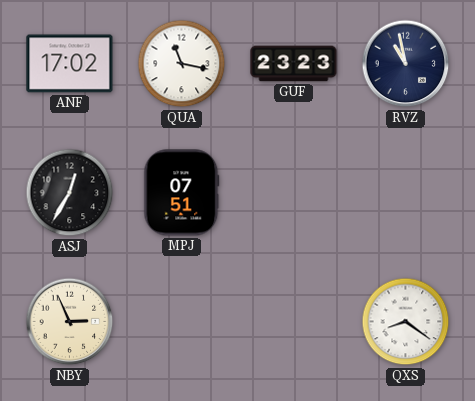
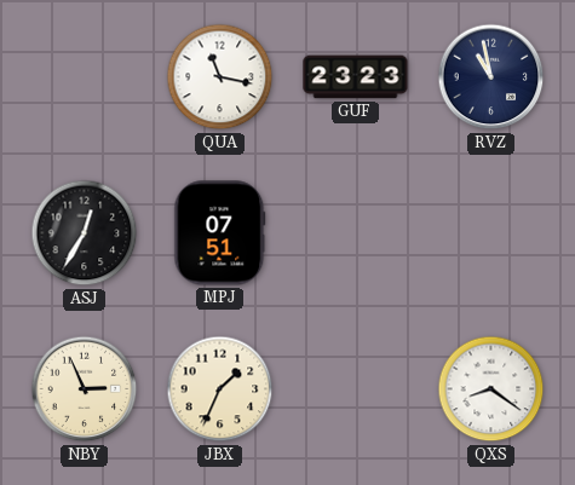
ANF: 17:02 -> none (70, 64)
JBX: none -> 1:34 (220, 389)
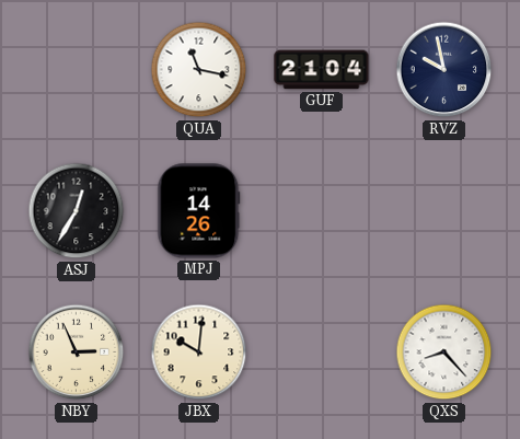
GUF: 23:23 -> 21:04 (322, 70)
RVZ: 10:58 -> 9:58 (444, 70)
MPJ: 07:51 -> 14:26 (199, 211)
JBX: 1:34 -> 10:01 (199, 353)
QXS: 8:21 -> 8:23 (444, 353)
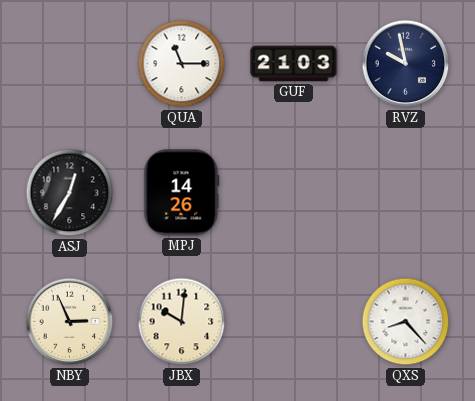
QUA: 11:17 -> 11:15 (182, 64)
GUF: 21:04 -> 21:03 (294, 64)
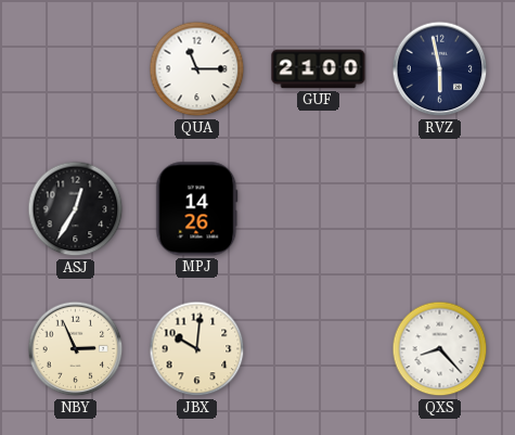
GUF: 21:03 -> 21:00 (319, 69)
RVZ: 9:58 -> 5:58 (440, 69)
